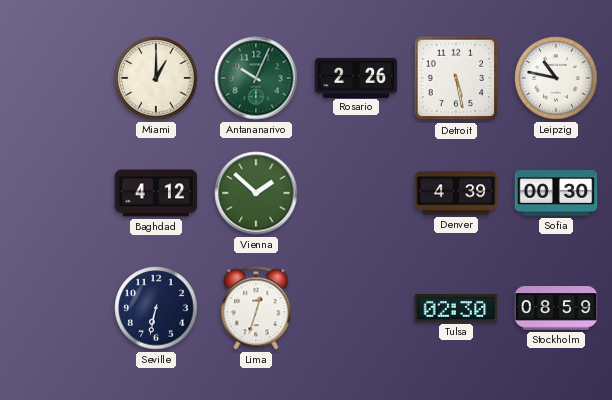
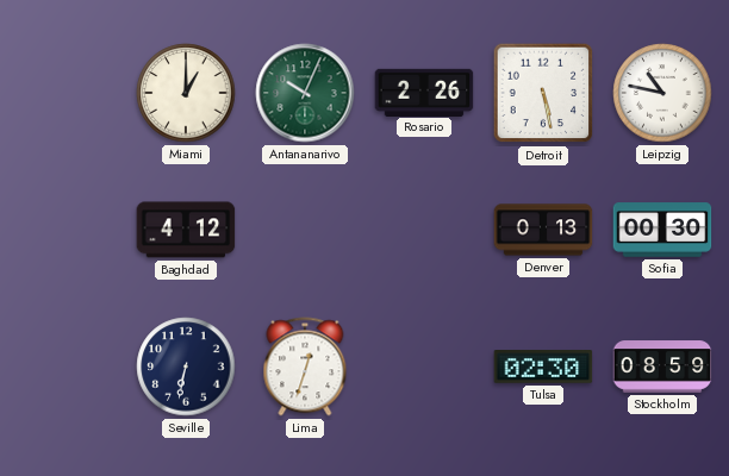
Vienna: 1:52 -> none (256, 193)
Denver: 4:39 -> 0:13 (543, 230)
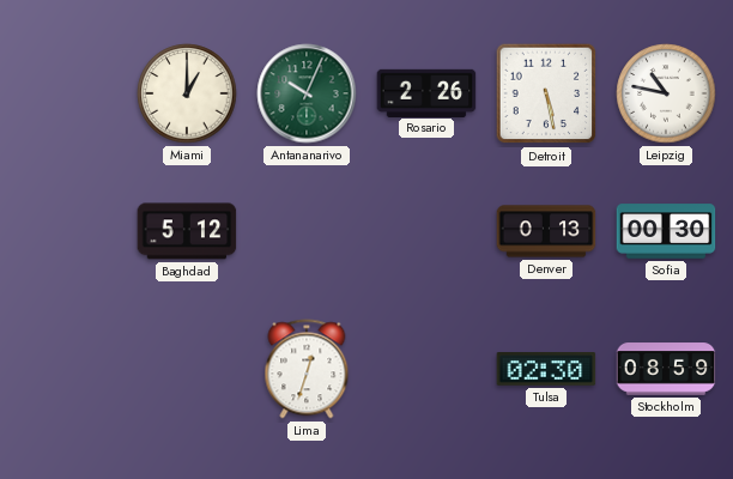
Baghdad: 4:12 -> 5:12 (187, 231)
Seville: 6:32 -> none (186, 367)
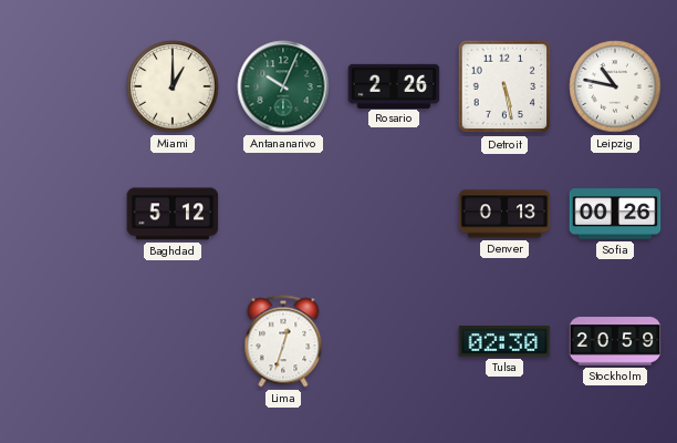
Sofia: 00:30 -> 00:26 (615, 214)
Stockholm: 08:59 -> 20:59 (615, 341)
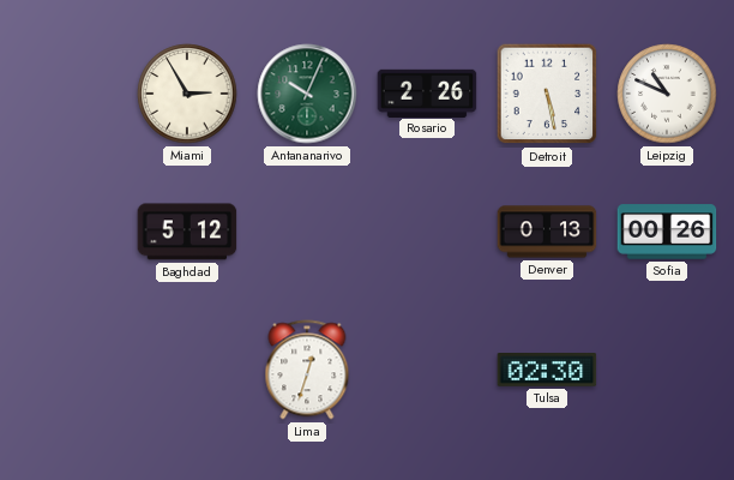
Miami: 1:00 -> 2:55 (187, 94)
Leipzig: 10:47 -> 10:49 (667, 94)
Stockholm: 20:59 -> none (615, 341)
